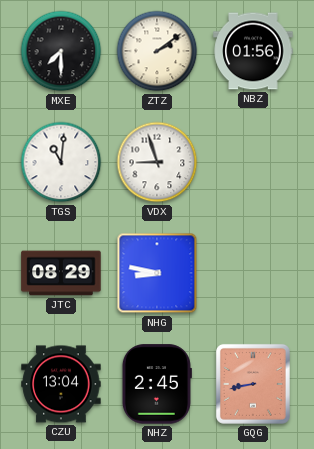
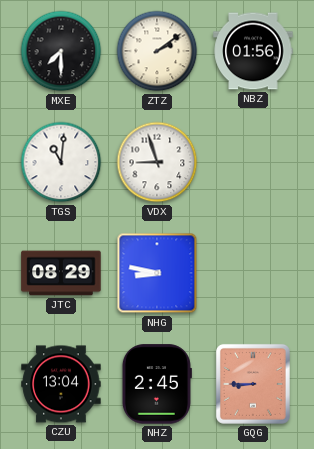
GQG: 8:43 -> 8:45 (253, 384)
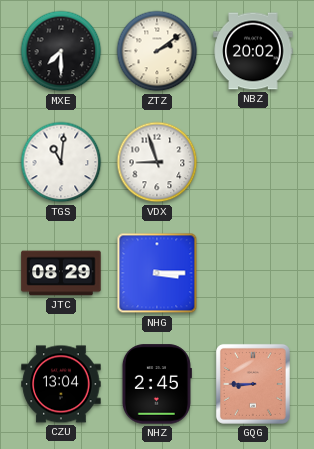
NBZ: 01:56 -> 20:02 (253, 51)
NHG: 8:47 -> 3:15 (157, 273)
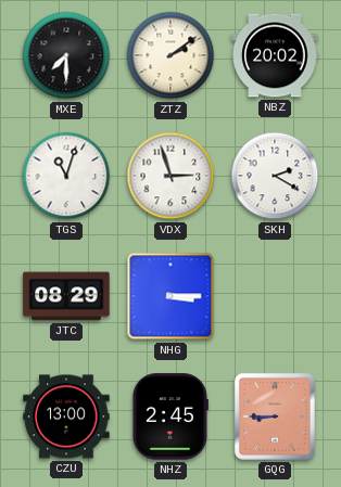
TGS: 11:01 -> 11:03 (66, 176)
VDX: 8:57 -> 2:57 (171, 176)
SKH: none -> 2:20 (275, 176)
CZU: 13:04 -> 13:00 (66, 416)
